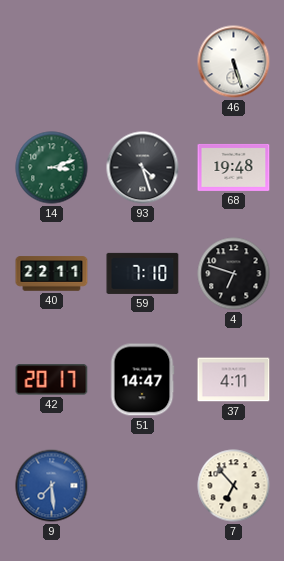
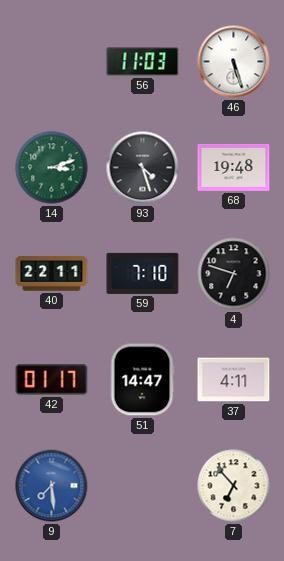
56: none -> 11:03 (143, 62)
42: 20:17 -> 01:17 (52, 380)
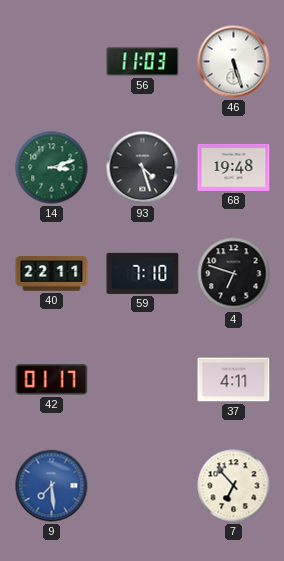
51: 14:47 -> none (142, 380)
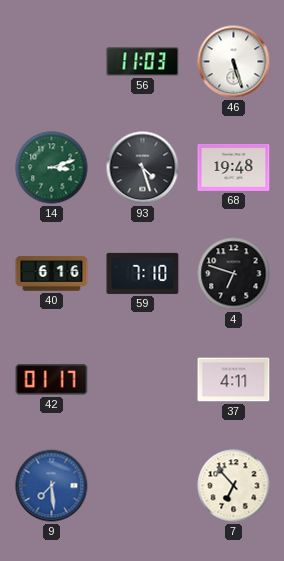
40: 22:11 -> 6:16 (52, 274)
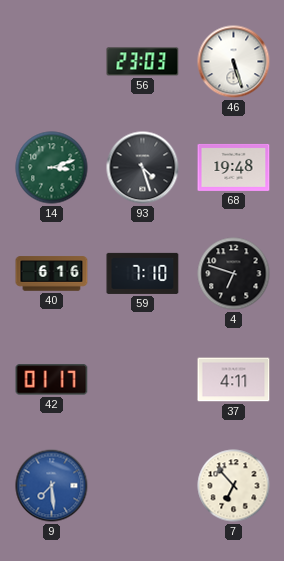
56: 11:03 -> 23:03 (143, 62)
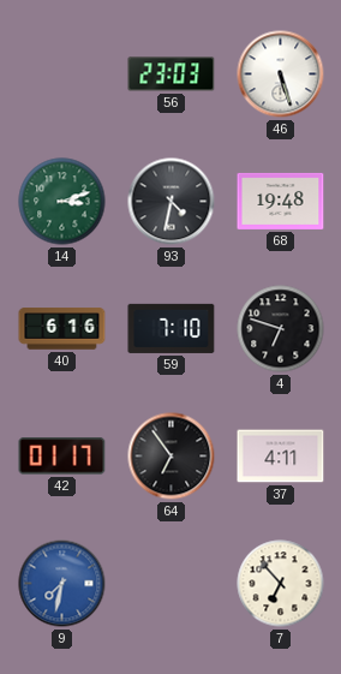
93: 4:27 -> 4:32 (172, 202)
64: none -> 6:54 (172, 457)
9: 7:29 -> 7:32 (62, 584)
